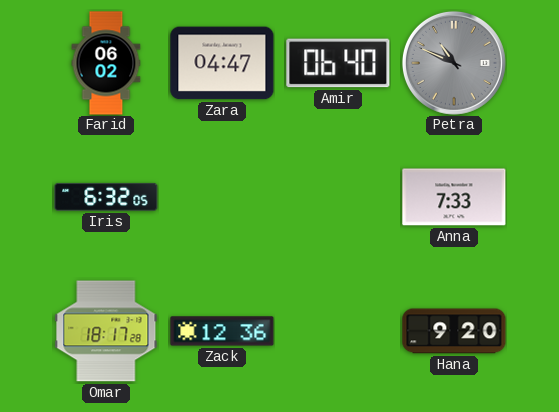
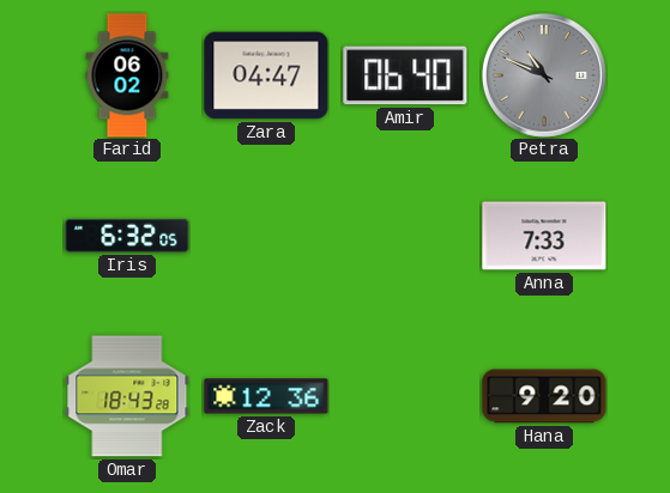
Omar: 18:17 -> 18:43 (127, 396)
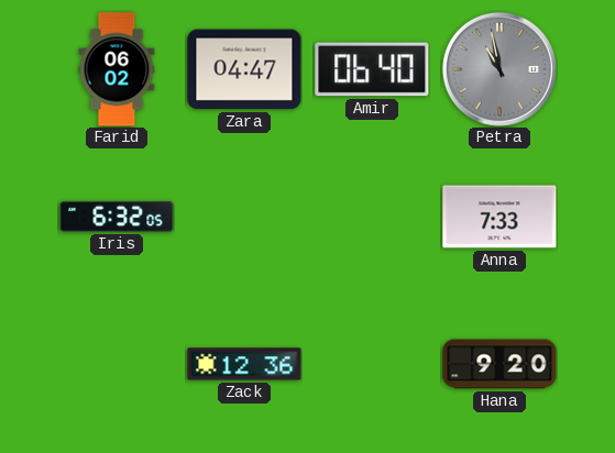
Petra: 10:49 -> 10:58 (499, 69)
Omar: 18:43 -> none (127, 396)
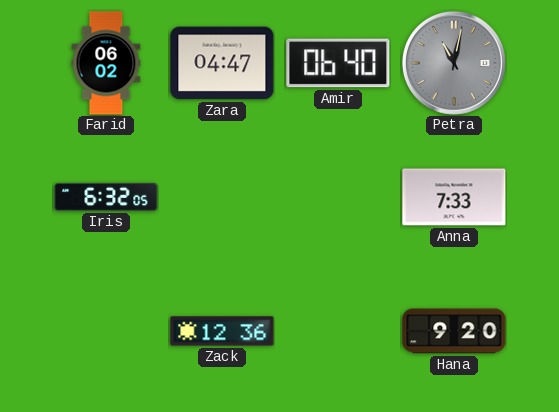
Petra: 10:58 -> 11:02 (454, 63)
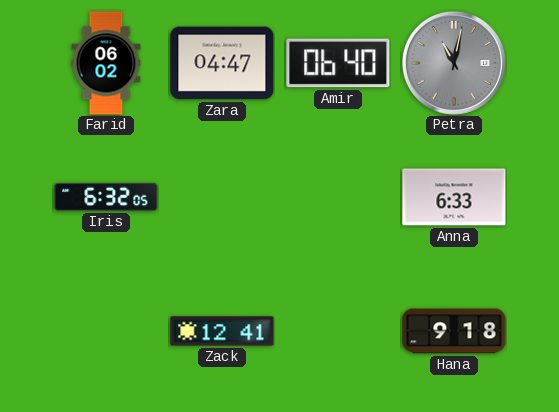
Anna: 7:33 -> 6:33 (454, 197)
Zack: 12:36 -> 12:41 (222, 331)
Hana: 9:20 -> 9:18 (454, 331)
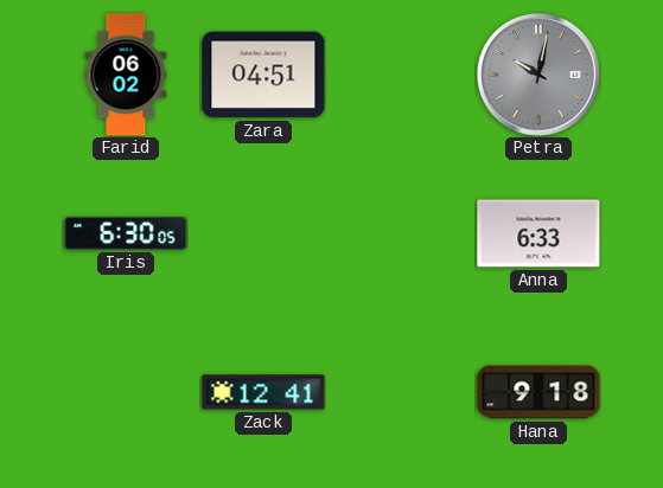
Zara: 04:47 -> 04:51 (263, 75)
Amir: 06:40 -> none (338, 63)
Petra: 11:02 -> 10:02 (538, 75)
Iris: 6:32 -> 6:30 (126, 233)
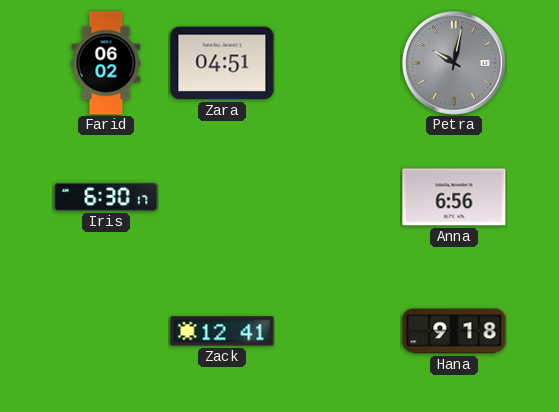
Iris: 6:30:05 -> 6:30:17 (106, 197)
Anna: 6:33 -> 6:56 (454, 197)
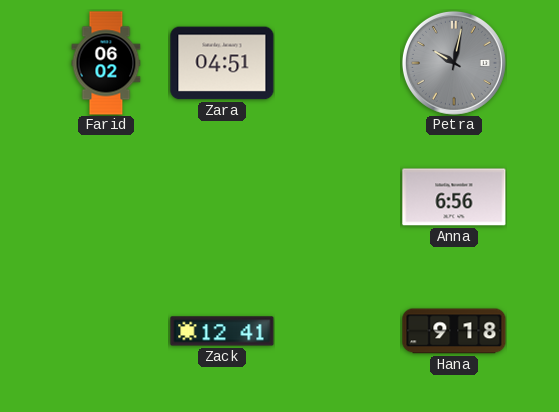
Iris: 6:30 -> none (106, 197)
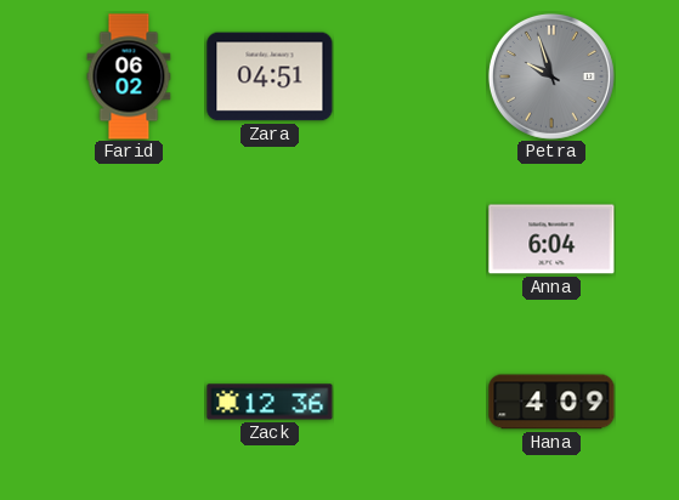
Petra: 10:02 -> 9:57 (551, 76)
Anna: 6:56 -> 6:04 (551, 239)
Zack: 12:41 -> 12:36 (270, 402)
Hana: 9:18 -> 4:09 (551, 402)
